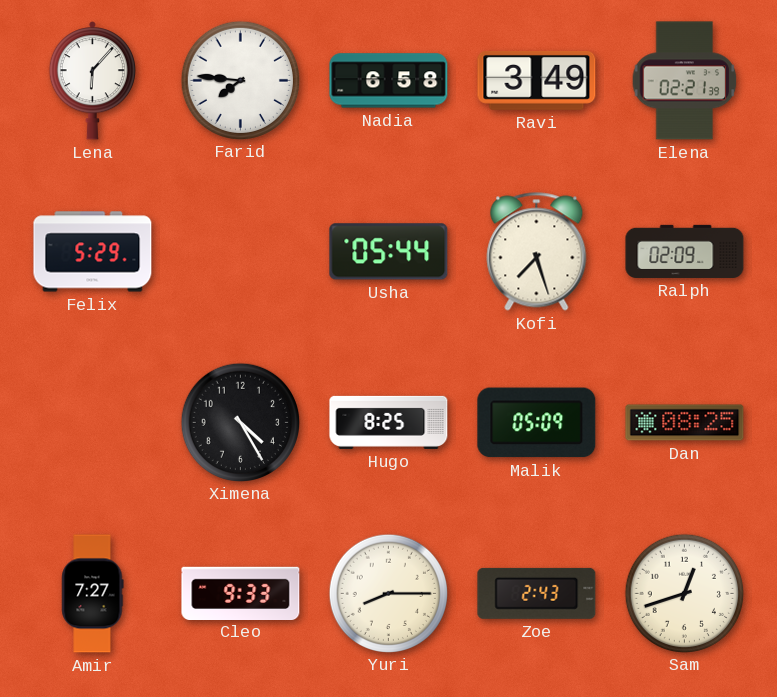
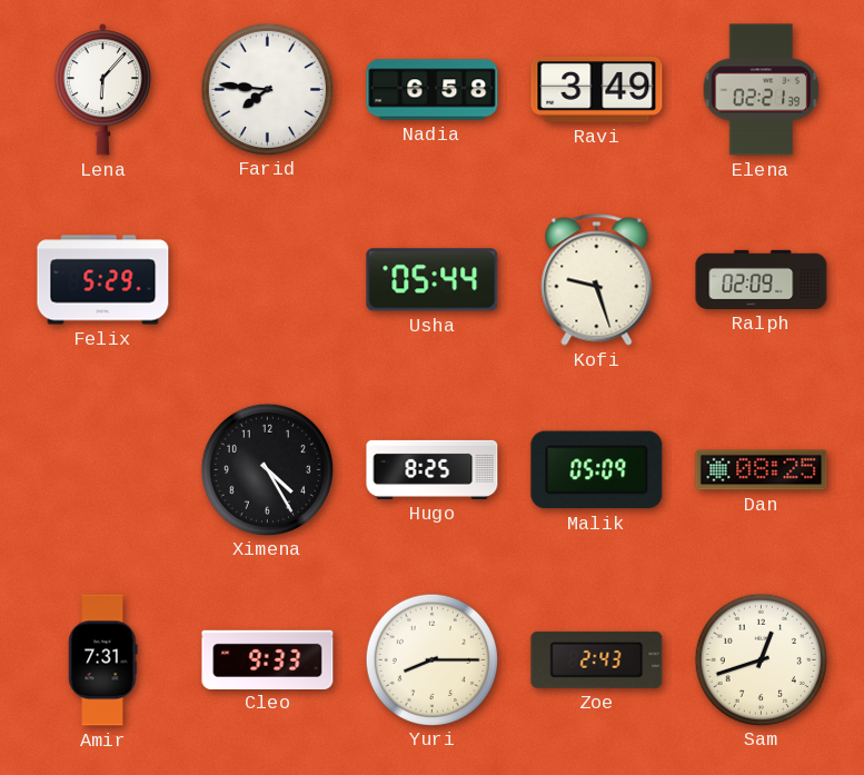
Kofi: 7:27 -> 9:27 (597, 280)
Amir: 7:27 -> 7:31 (103, 660)
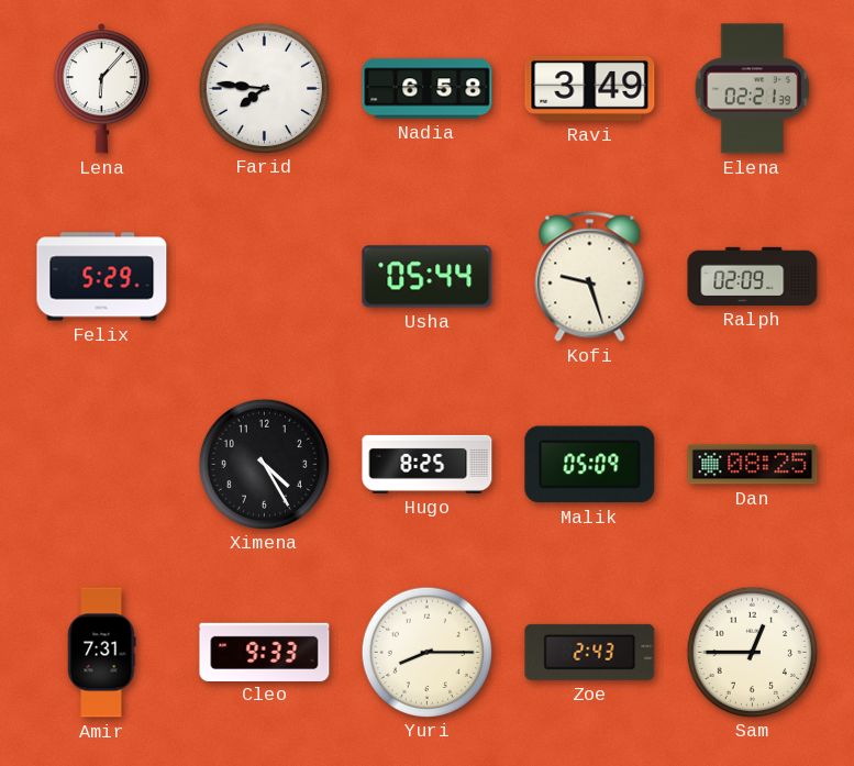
Sam: 12:42 -> 12:45 (752, 652)
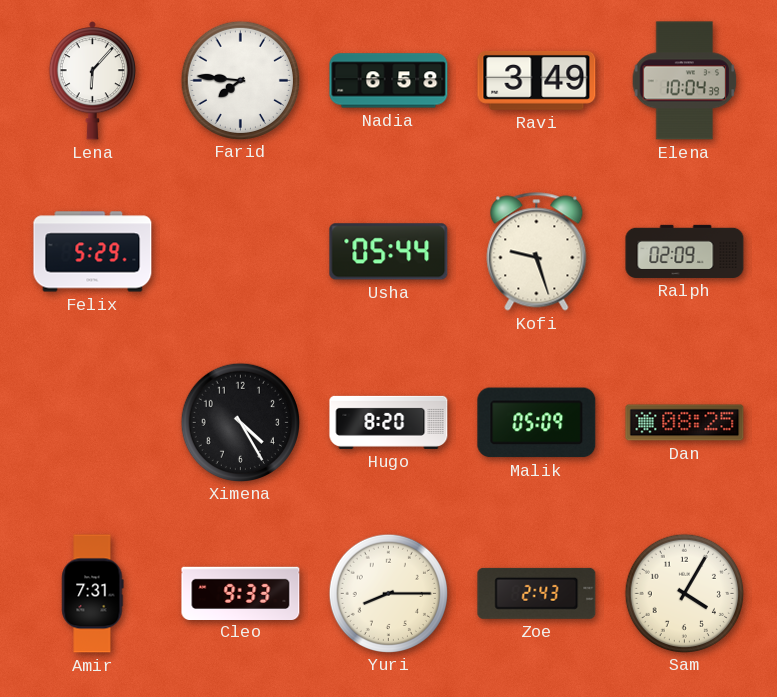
Elena: 02:21 -> 10:04 (685, 81)
Hugo: 8:25 -> 8:20 (389, 422)
Sam: 12:45 -> 4:05 (684, 593)
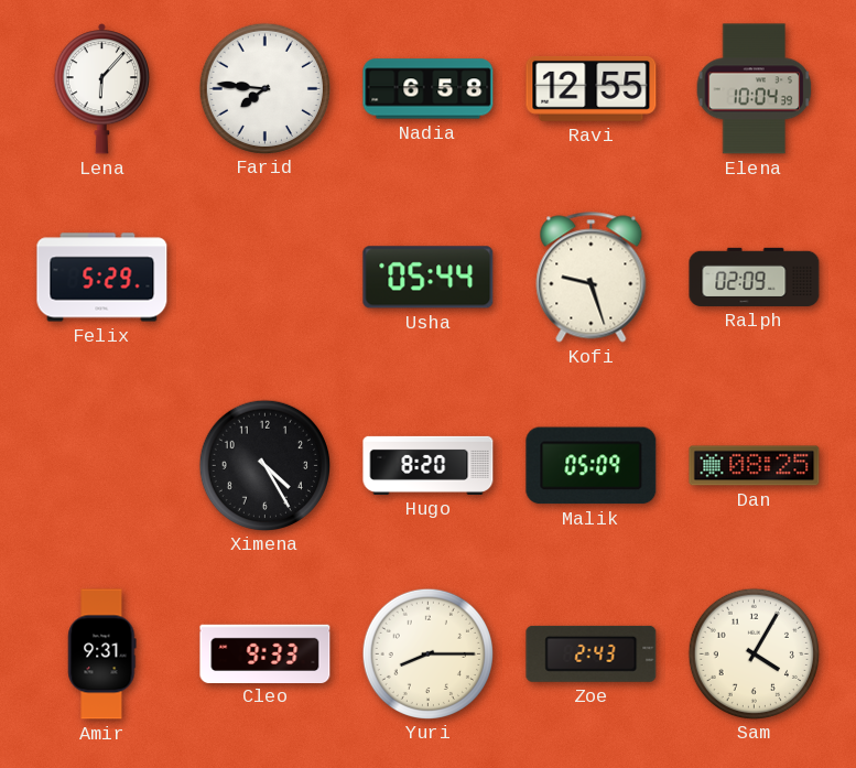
Ravi: 3:49 -> 12:55 (592, 88)
Amir: 7:31 -> 9:31 (102, 655)
